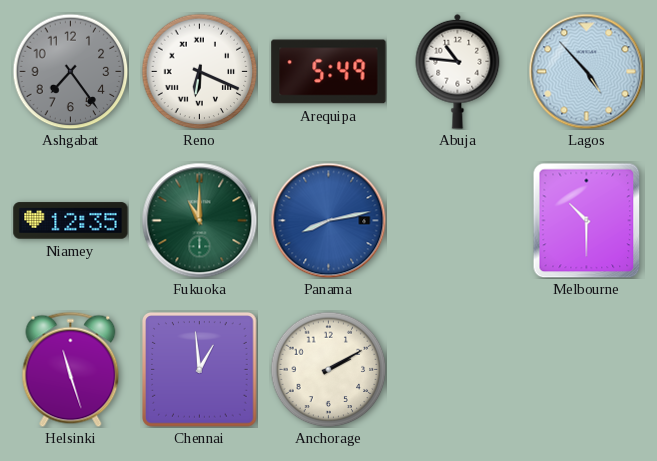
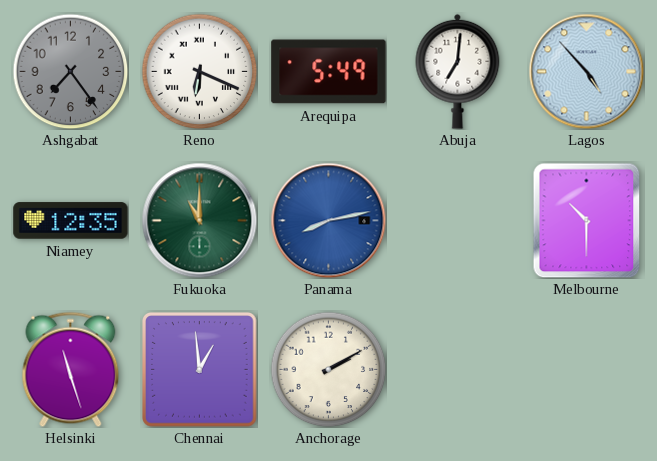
Abuja: 10:46 -> 7:01 (458, 71)
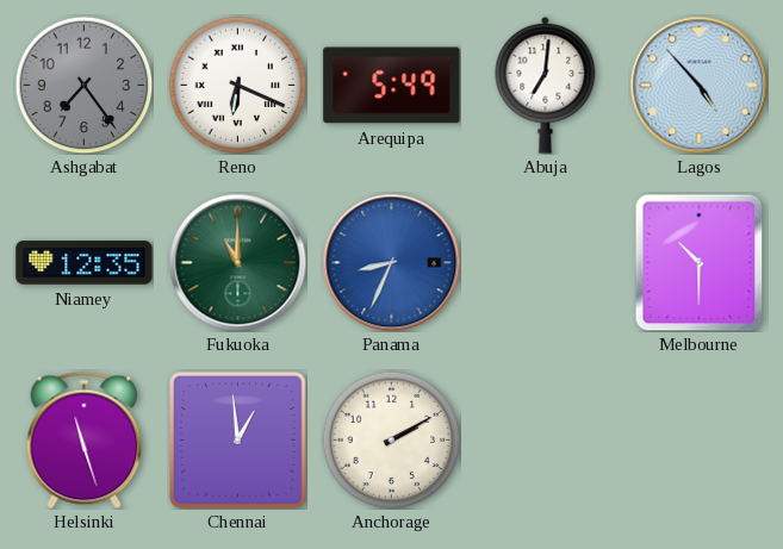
Panama: 8:13 -> 8:34 (391, 262)
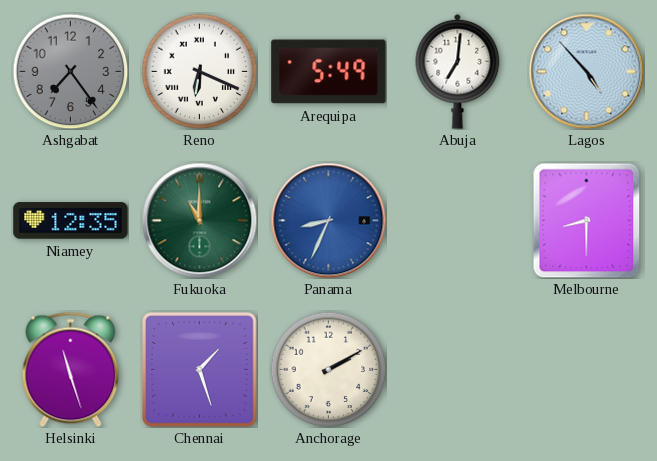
Melbourne: 10:30 -> 8:30 (587, 220)
Chennai: 12:59 -> 1:27 (200, 370)
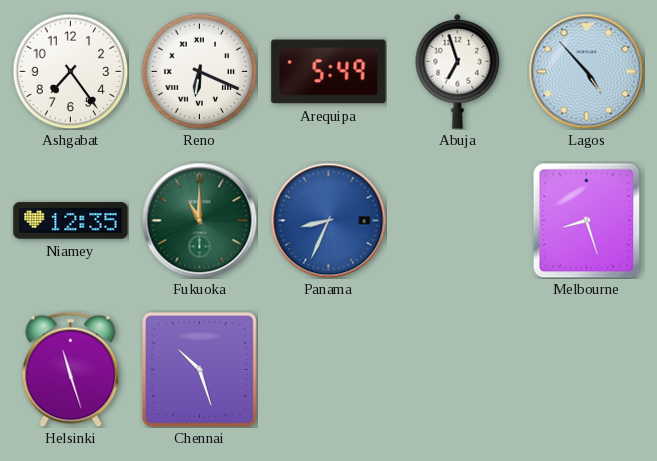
Ashgabat dial: grey -> white (70, 71)
Abuja: 7:01 -> 6:57 (458, 71)
Melbourne: 8:30 -> 8:27 (587, 220)
Chennai: 1:27 -> 10:27 (200, 370)
Anchorage: 2:10 -> none (328, 369)
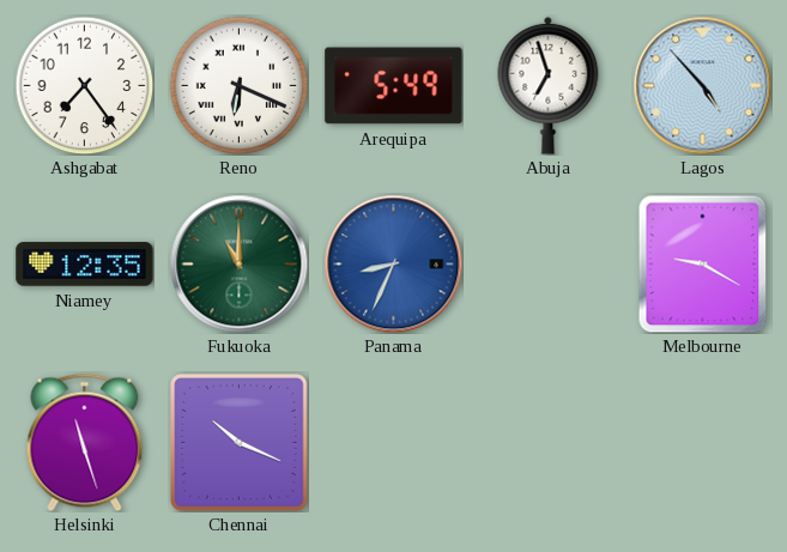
Melbourne: 8:27 -> 9:20 (703, 263)
Chennai: 10:27 -> 10:19 (240, 443)
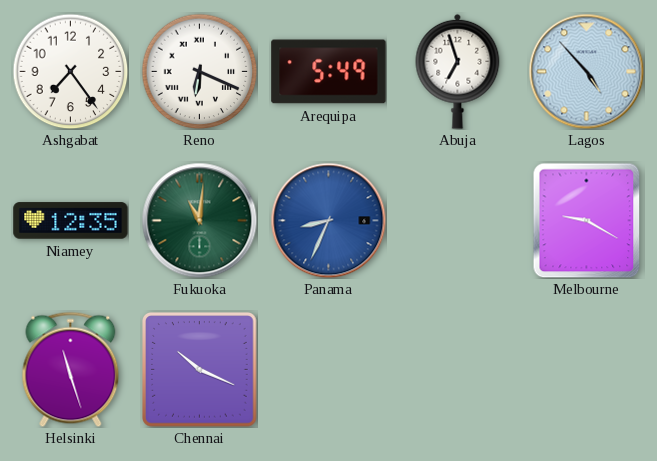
Fukuoka: 11:00 -> 11:01 (199, 220)
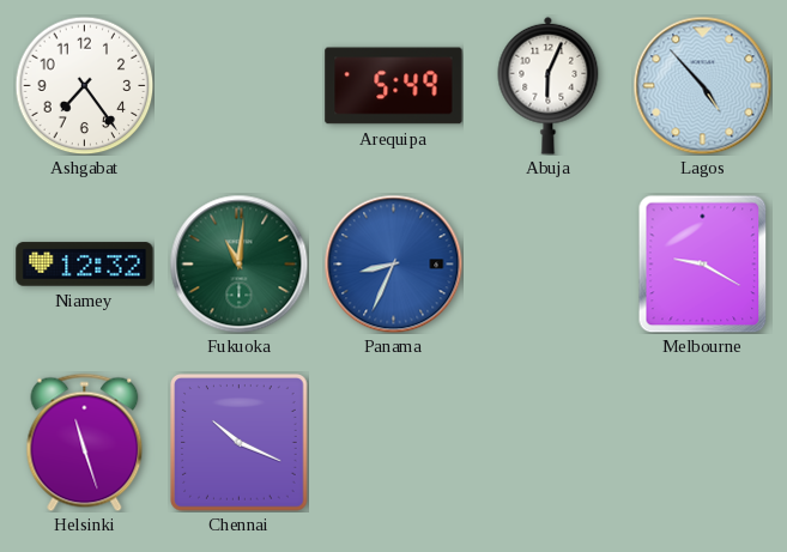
Reno: 6:19 -> none (199, 71)
Abuja: 6:57 -> 6:04 (549, 85)
Niamey: 12:35 -> 12:32 (85, 265)
